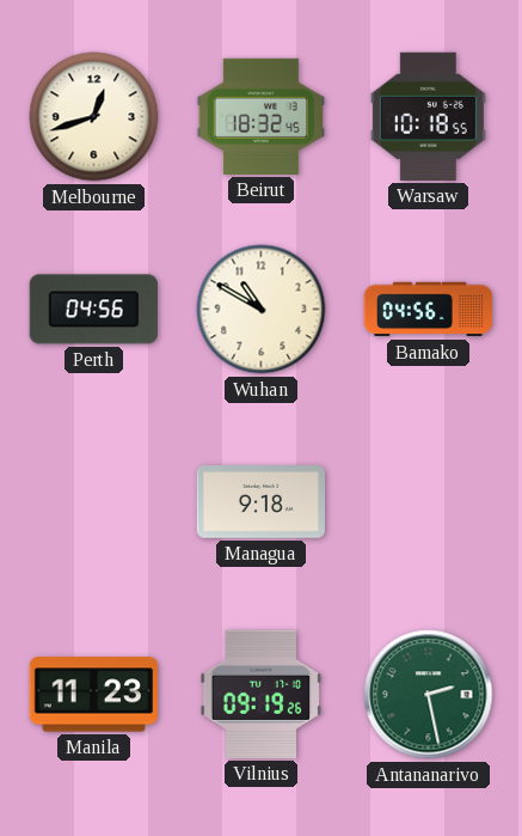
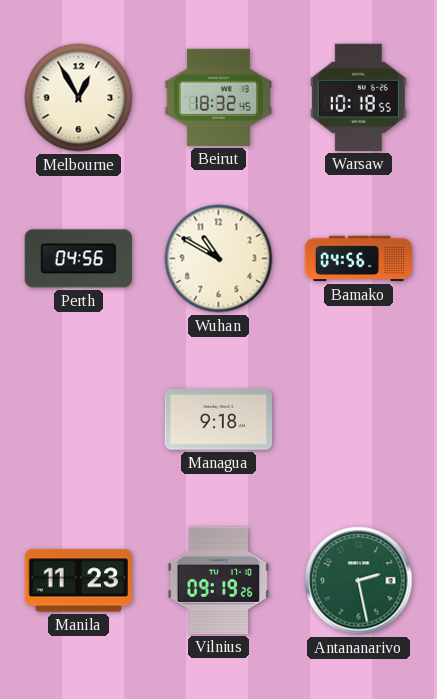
Melbourne: 12:42 -> 12:55 (79, 98)
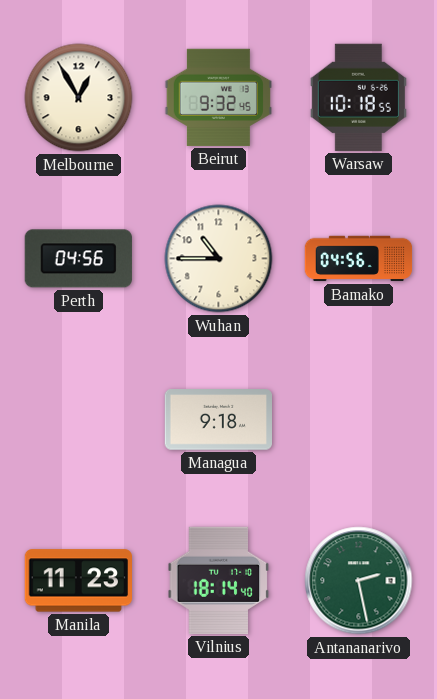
Beirut: 18:32 -> 9:32 (218, 97)
Wuhan: 10:50 -> 10:45 (219, 259)
Vilnius: 09:19 -> 18:14 (219, 580)
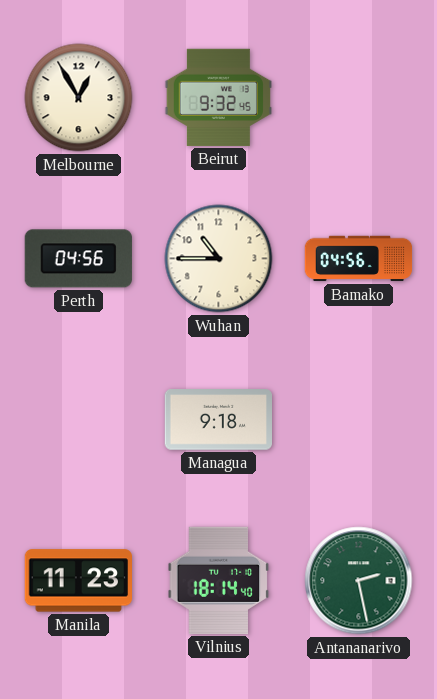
Warsaw: 10:18 -> none (358, 97)
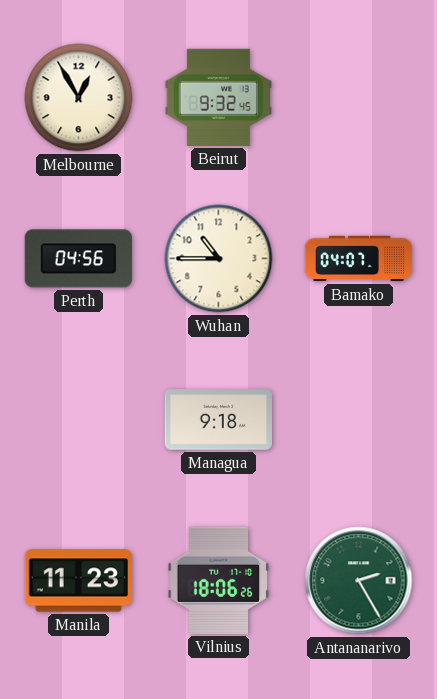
Bamako: 04:56 -> 04:07 (359, 259)
Vilnius: 18:14 -> 18:06 (219, 580)
Antananarivo: 2:28 -> 2:25 (359, 581)
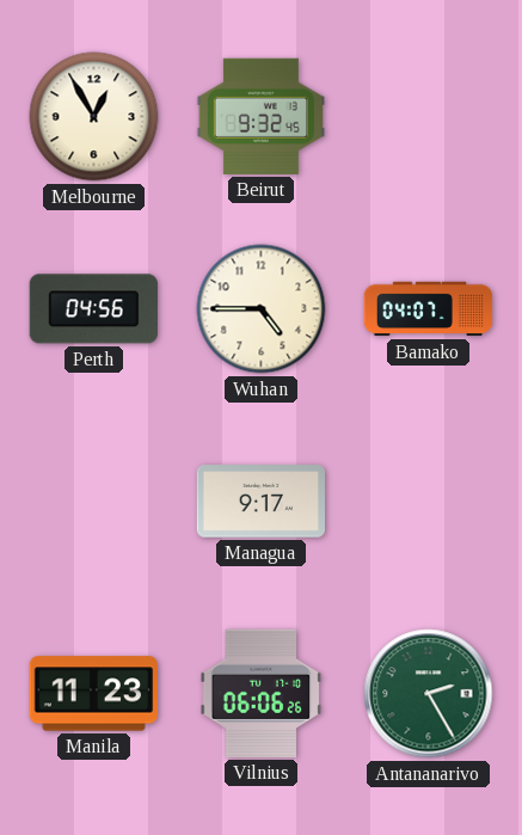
Wuhan: 10:45 -> 4:45 (262, 309)
Managua: 9:18 -> 9:17 (260, 502)
Vilnius: 18:06 -> 06:06 (262, 693)
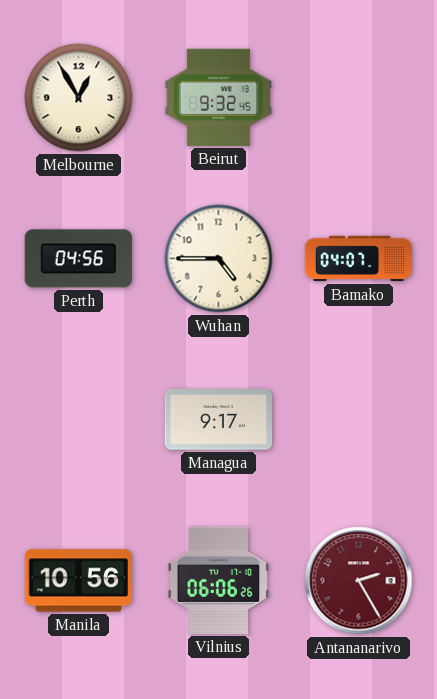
Manila: 11:23 -> 10:56 (78, 581)
Antananarivo dial: green -> burgundy (359, 581)
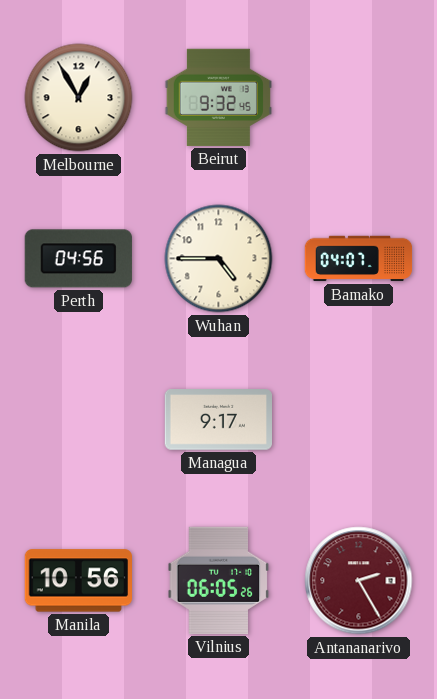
Vilnius: 06:06 -> 06:05 (219, 580)
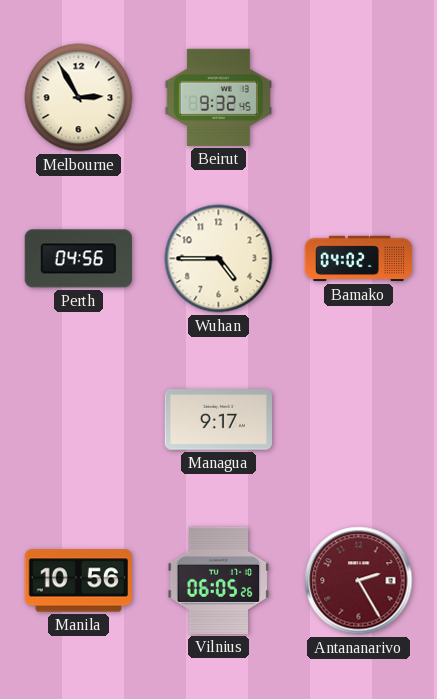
Melbourne: 12:55 -> 2:55 (79, 98)
Bamako: 04:07 -> 04:02 (359, 259)
